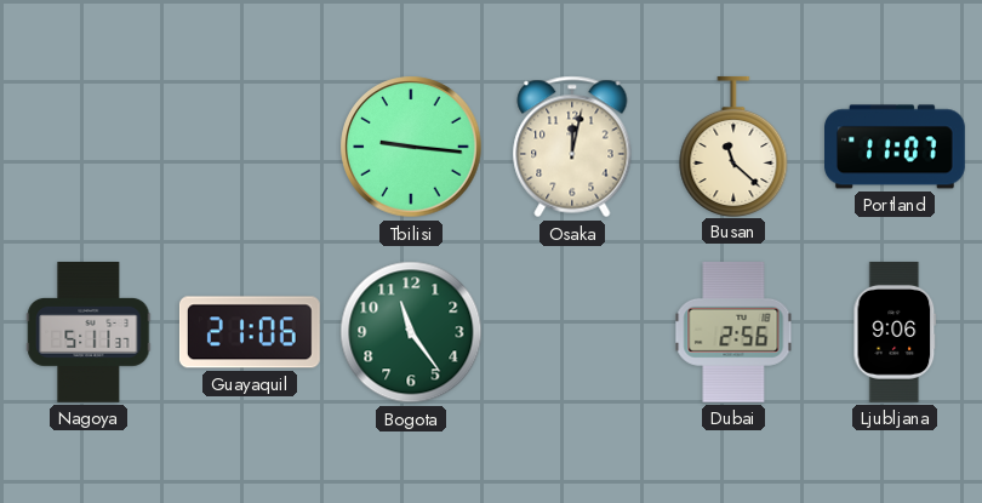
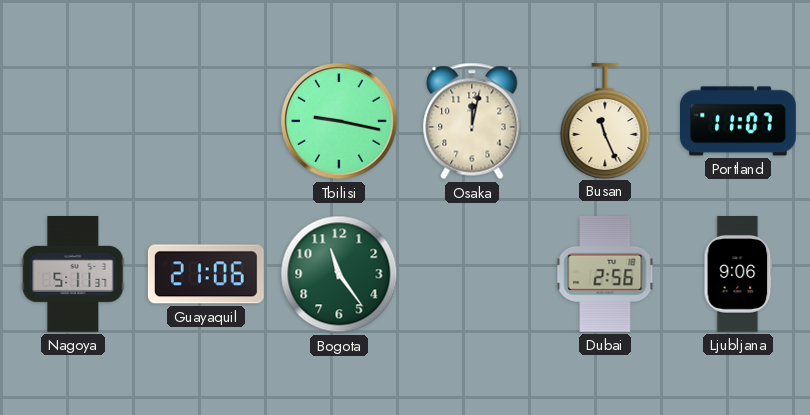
Tbilisi: 9:16 -> 9:17 (339, 121)
Busan: 11:22 -> 11:26 (605, 120)
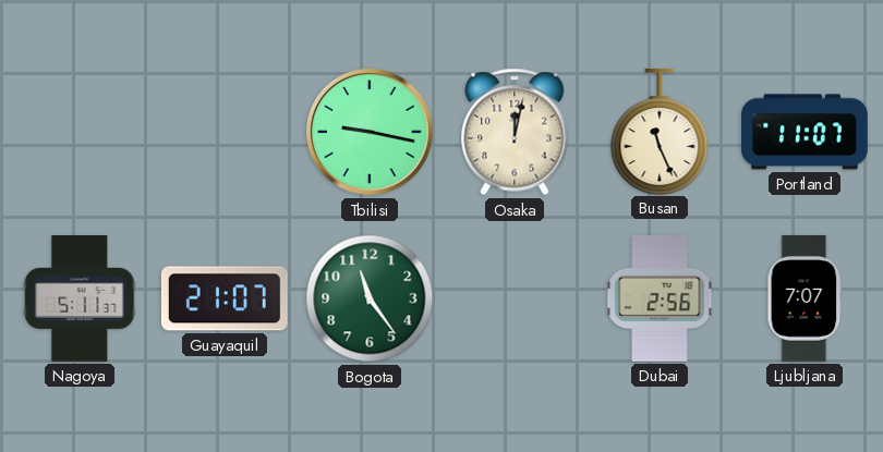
Guayaquil: 21:06 -> 21:07 (225, 298)
Ljubljana: 9:06 -> 7:07 (805, 298)
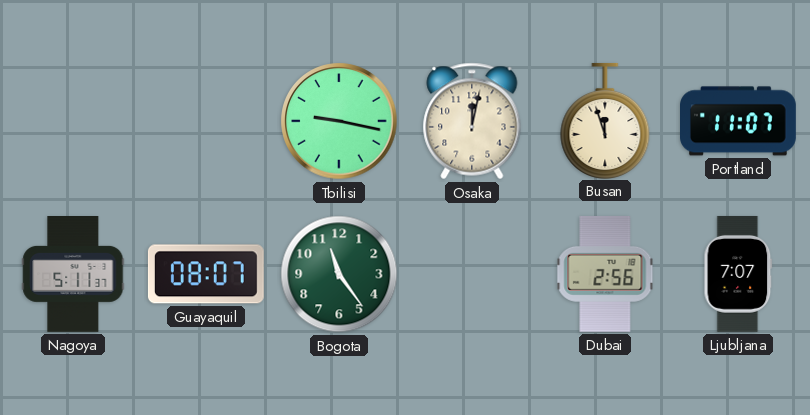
Busan: 11:26 -> 11:57 (605, 120)
Guayaquil: 21:07 -> 08:07 (206, 274)
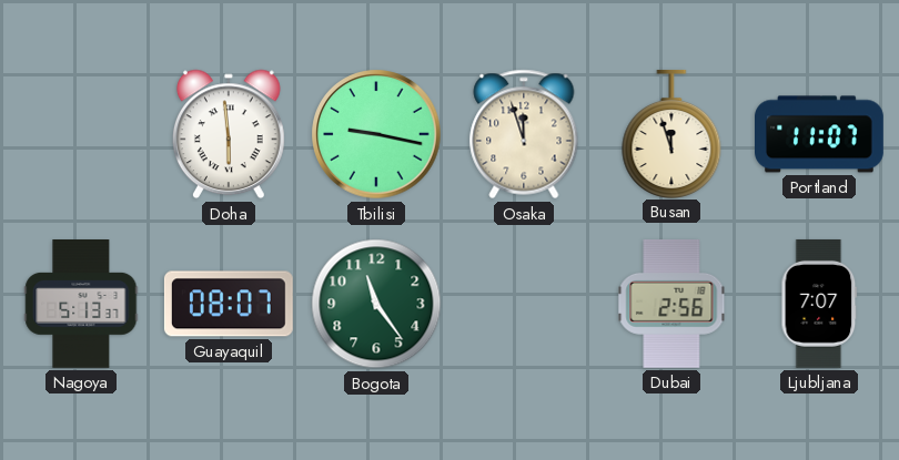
Doha: none -> 5:59 (229, 134)
Osaka: 12:02 -> 11:57 (524, 134)
Nagoya: 5:11 -> 5:13 (81, 305)
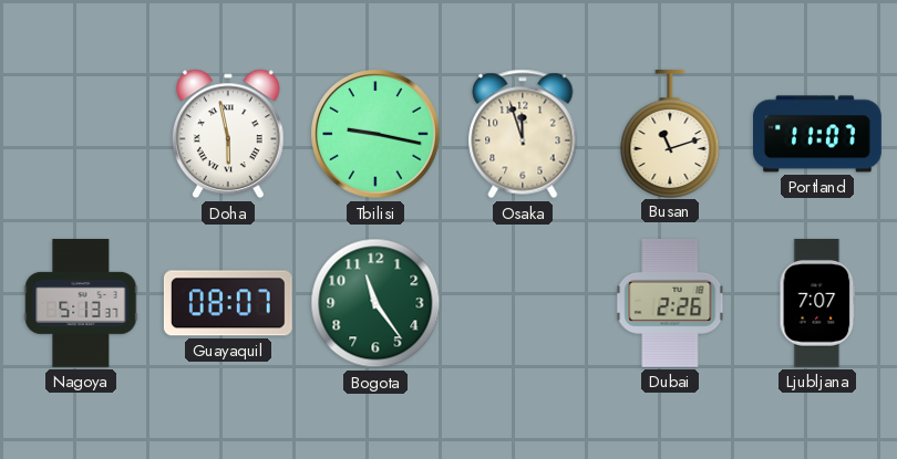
Doha: 5:59 -> 5:58 (228, 134)
Busan: 11:57 -> 11:12 (670, 133)
Dubai: 2:56 -> 2:26 (670, 303)
